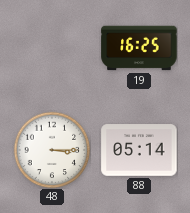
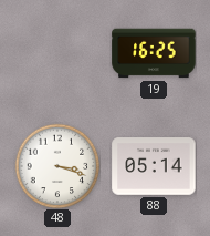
48: 3:15 -> 3:18 (57, 166)
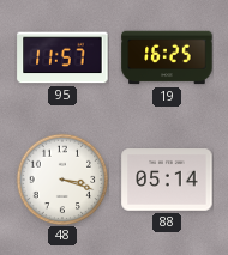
95: none -> 11:57 (62, 57)
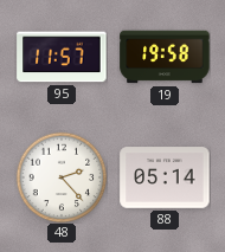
19: 16:25 -> 19:58 (165, 57)
48: 3:18 -> 2:23 (62, 177)
